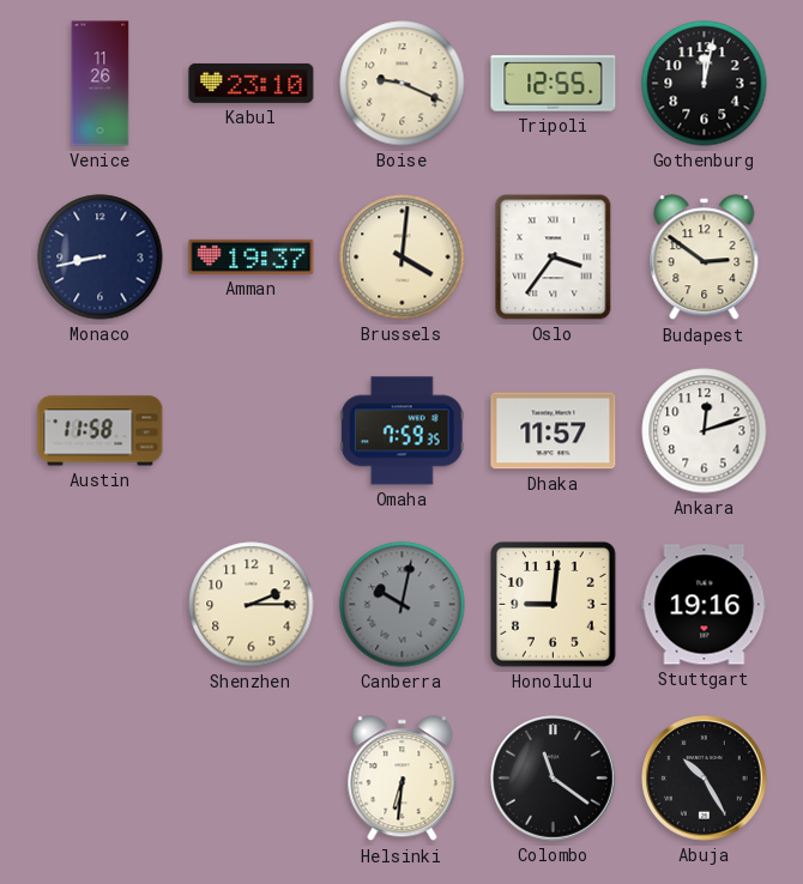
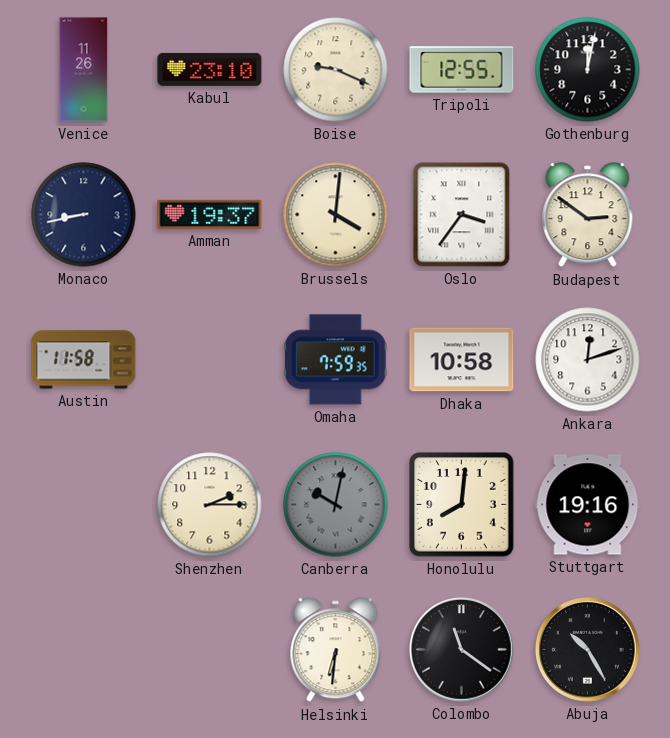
Dhaka: 11:57 -> 10:58 (462, 360)
Honolulu: 9:01 -> 8:01 (462, 505)
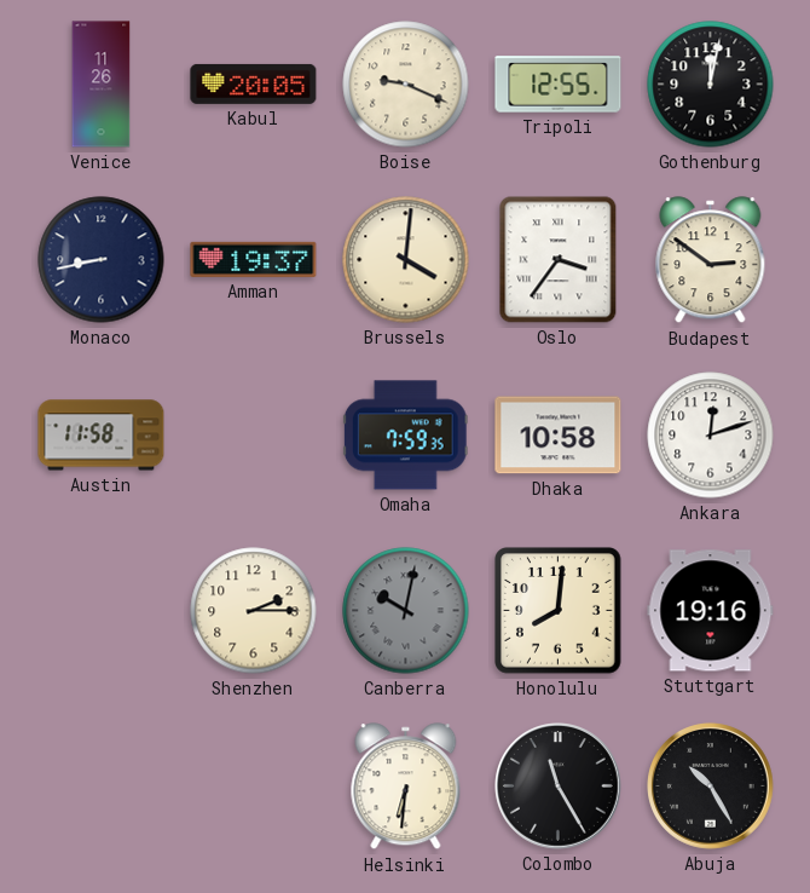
Kabul: 23:10 -> 20:05 (254, 83)
Colombo: 11:21 -> 11:25 (559, 787)
